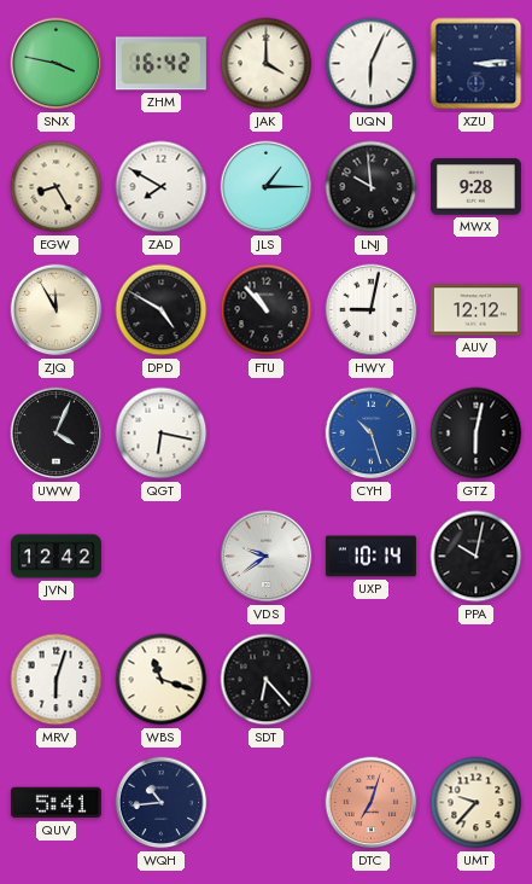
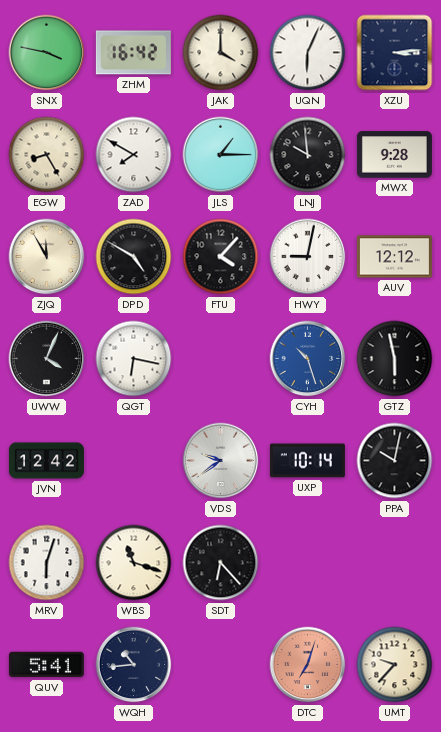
FTU: 10:53 -> 4:07 (221, 257)
GTZ: 6:02 -> 5:58 (395, 359)
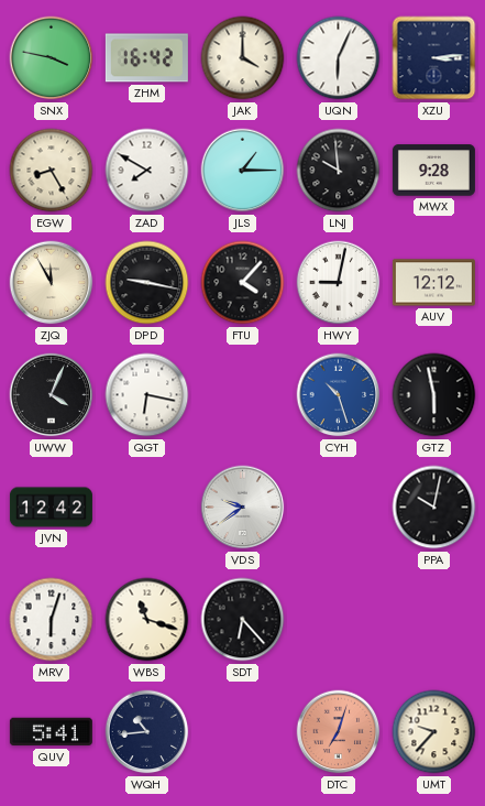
DPD: 4:50 -> 9:17 (147, 283)
UXP: 10:14 -> none (307, 461)
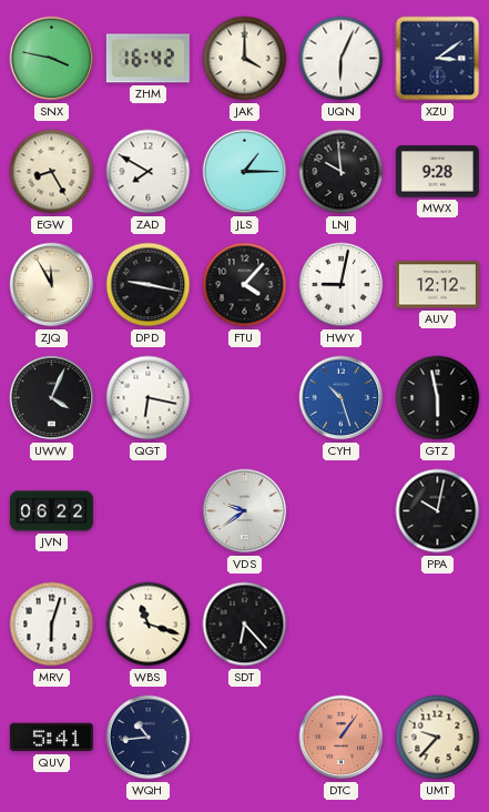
XZU: 3:14 -> 3:09 (438, 59)
JVN: 12:42 -> 06:22 (51, 511)
DTC: 7:03 -> 1:06 (342, 738)
